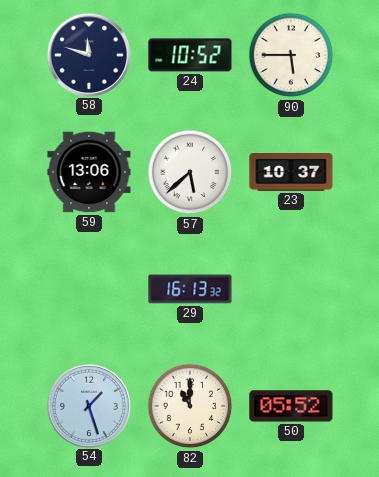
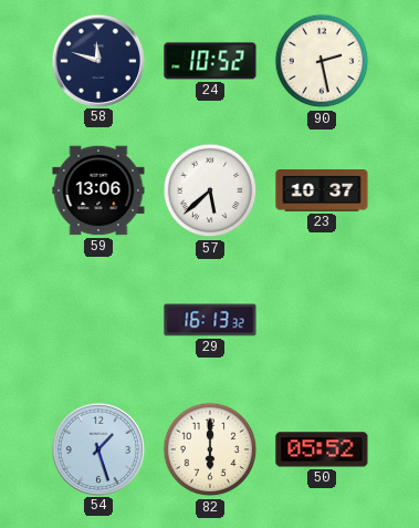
90: 5:45 -> 2:28 (322, 61)
82: 11:00 -> 6:00 (210, 449)
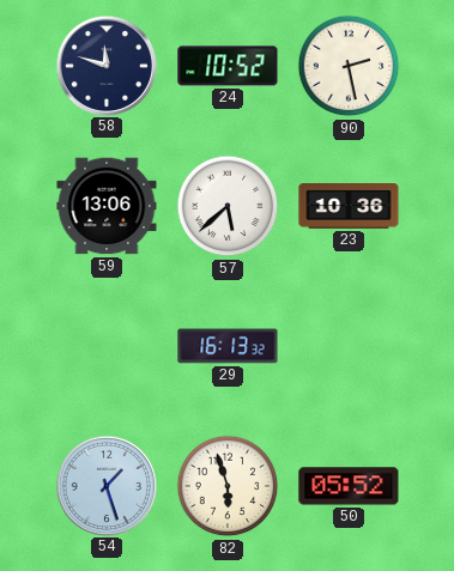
23: 10:37 -> 10:36 (349, 207)
82: 6:00 -> 5:57 (228, 486)
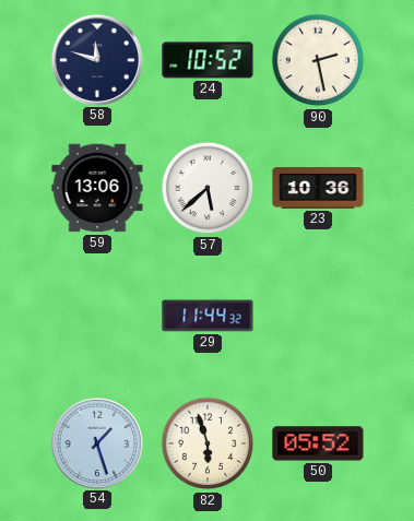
29: 16:13 -> 11:44 (208, 316)
